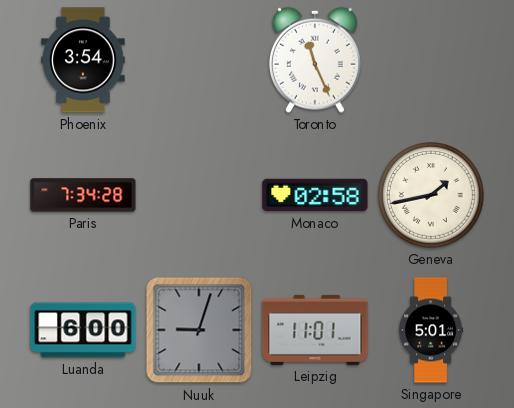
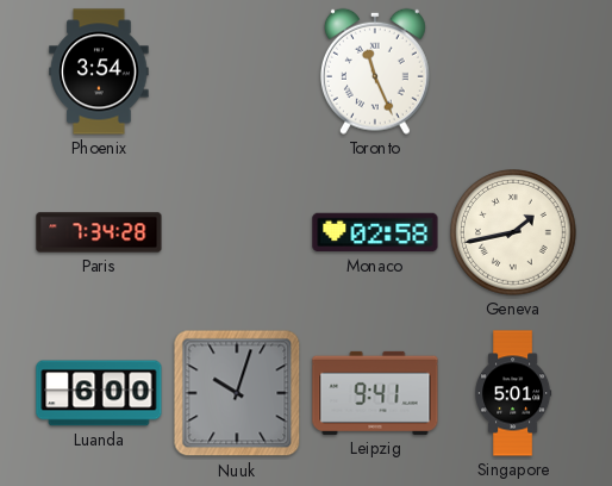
Nuuk: 9:03 -> 10:03 (237, 393)
Leipzig: 11:01 -> 9:41 (375, 393)
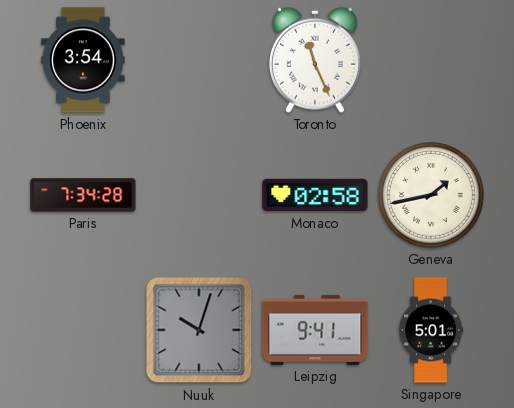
Luanda: 6:00 -> none (99, 393)
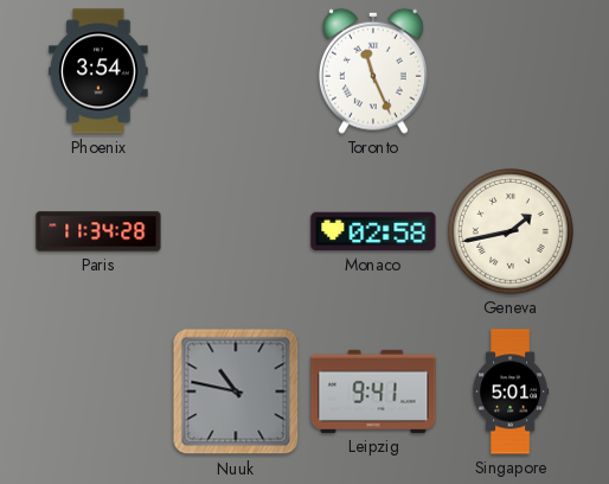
Paris: 7:34 -> 11:34 (98, 231)
Nuuk: 10:03 -> 10:47 (236, 391)
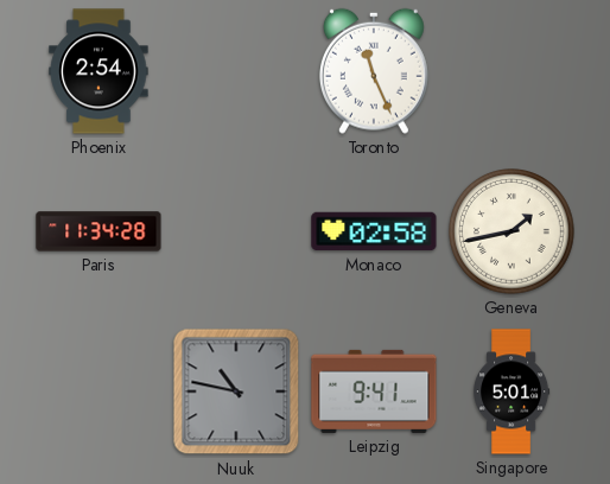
Phoenix: 3:54 -> 2:54 (99, 71)
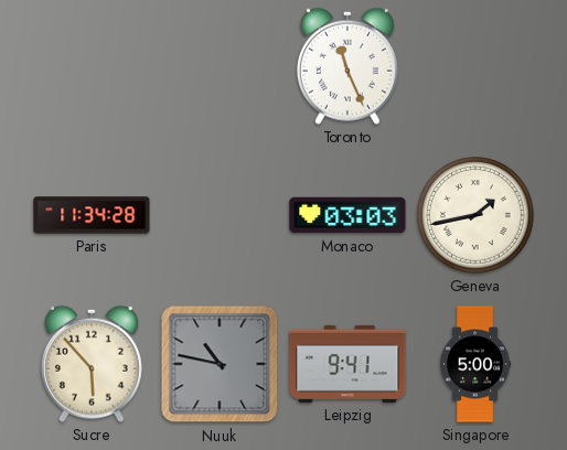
Phoenix: 2:54 -> none (99, 71)
Monaco: 02:58 -> 03:03 (347, 215)
Sucre: none -> 5:53 (92, 364)
Singapore: 5:01 -> 5:00 (475, 364)
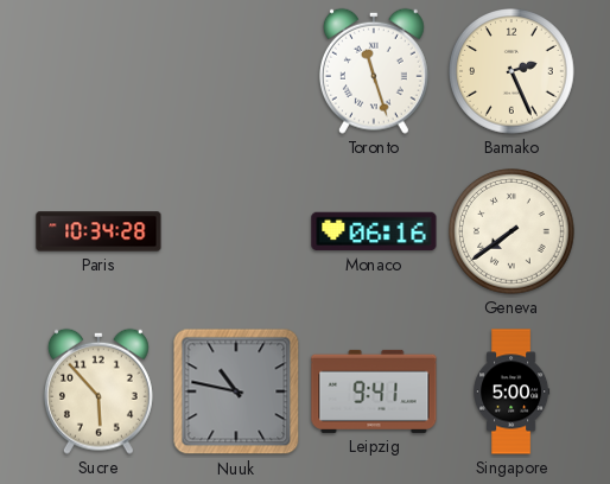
Toronto: 11:26 -> 11:27 (374, 71)
Bamako: none -> 2:26 (513, 72)
Paris: 11:34 -> 10:34 (99, 231)
Monaco: 03:03 -> 06:16 (374, 231)
Geneva: 1:43 -> 7:39 (513, 233)
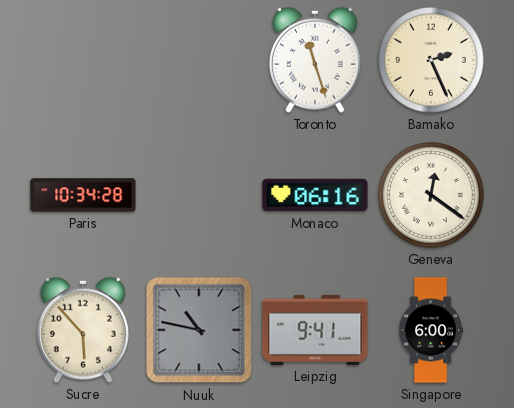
Geneva: 7:39 -> 12:21 (432, 196)
Singapore: 5:00 -> 6:00 (431, 330)
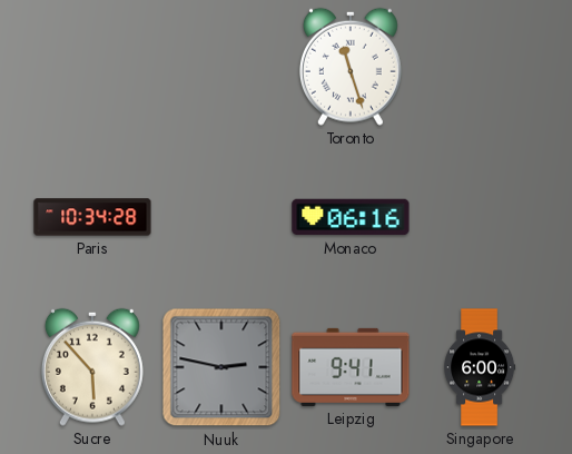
Bamako: 2:26 -> none (432, 61)
Geneva: 12:21 -> none (432, 196)
Nuuk: 10:47 -> 2:47 (221, 367)
